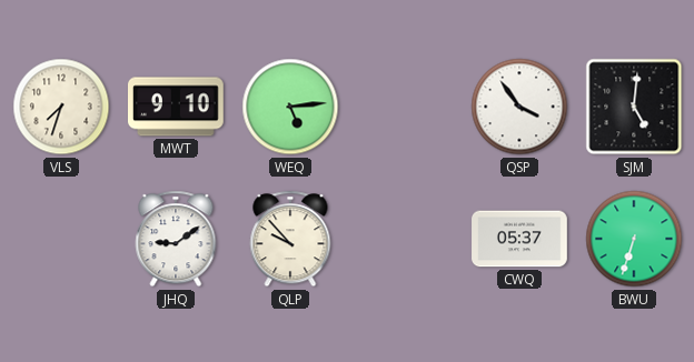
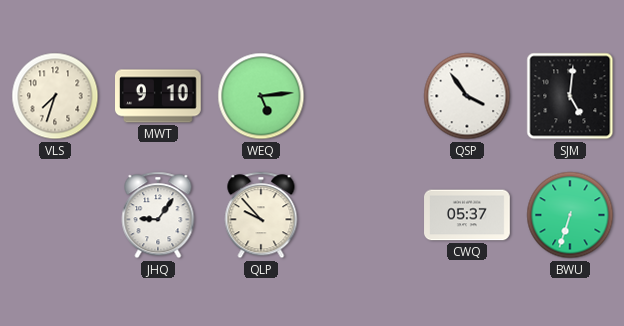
JHQ: 9:09 -> 9:06 (158, 215)
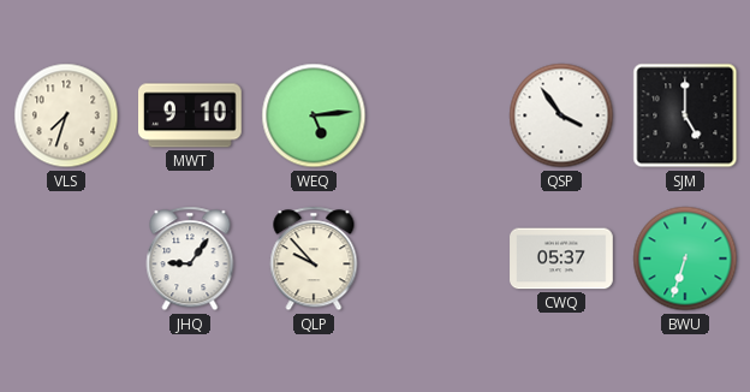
SJM: 5:01 -> 5:00 (685, 115)
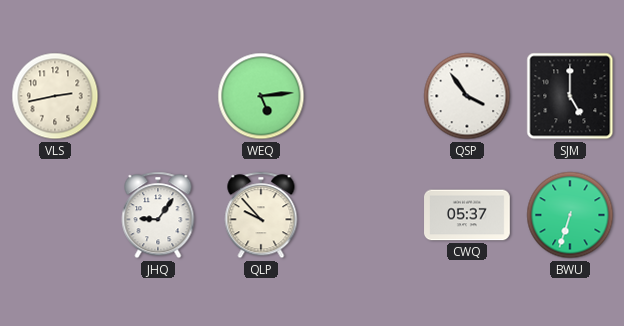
VLS: 7:33 -> 2:43 (55, 96)
MWT: 9:10 -> none (191, 115)
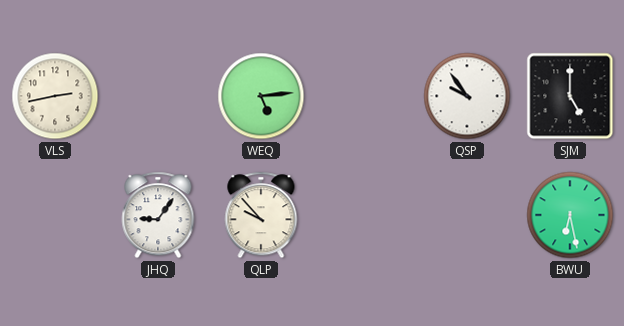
QSP: 3:54 -> 9:54 (467, 96)
CWQ: 05:37 -> none (467, 215)
BWU: 6:33 -> 6:28 (570, 215)
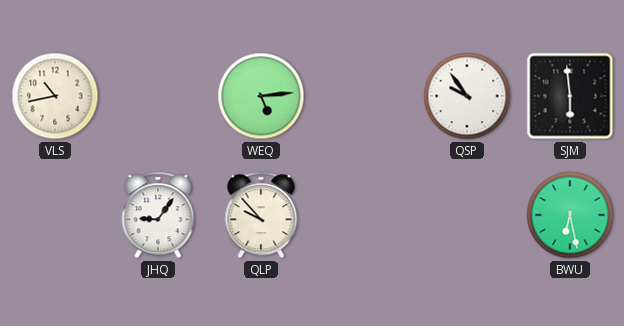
VLS: 2:43 -> 10:43 (55, 96)
SJM: 5:00 -> 5:59 (570, 96)
